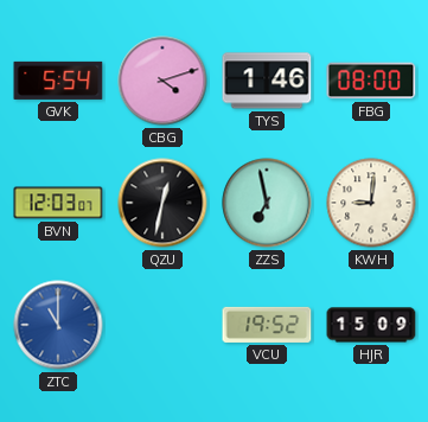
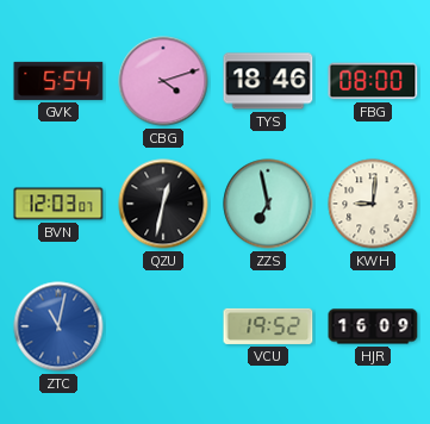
TYS: 1:46 -> 18:46 (268, 81)
ZTC: 11:00 -> 11:02 (58, 326)
HJR: 15:09 -> 16:09 (373, 326)
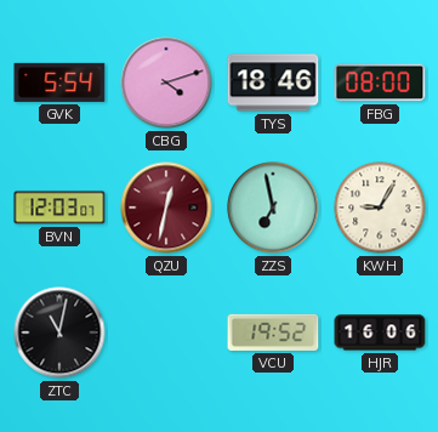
QZU dial: black -> burgundy (166, 208)
KWH: 9:01 -> 9:05 (380, 208)
ZTC dial: blue -> black (59, 332)
HJR: 16:09 -> 16:06 (380, 332)
